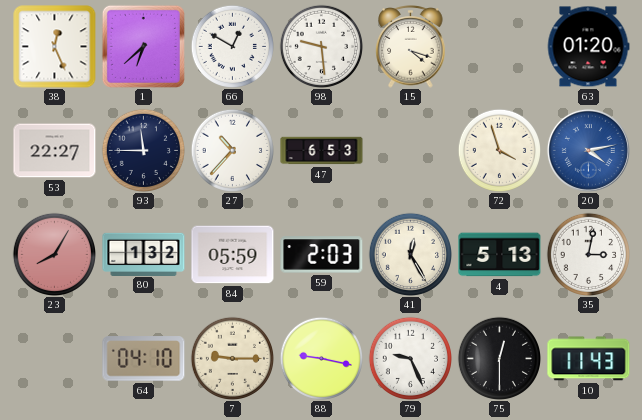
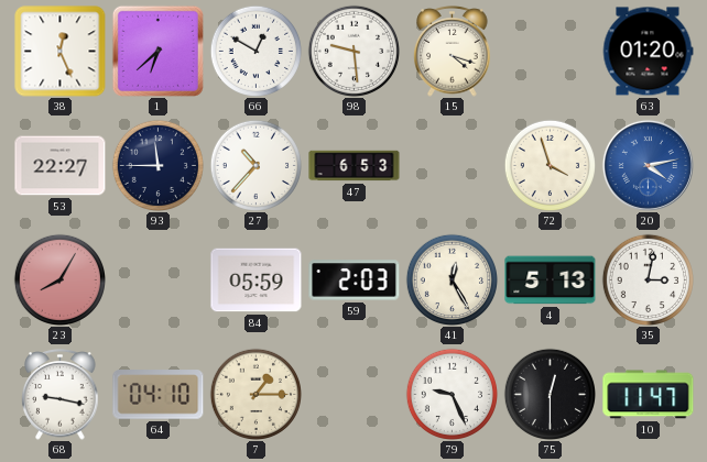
80: 1:32 -> none (144, 254)
68: none -> 9:17 (61, 395)
7: 9:15 -> 1:15 (255, 394)
88: 9:17 -> none (321, 358)
10: 11:43 -> 11:47 (649, 395)
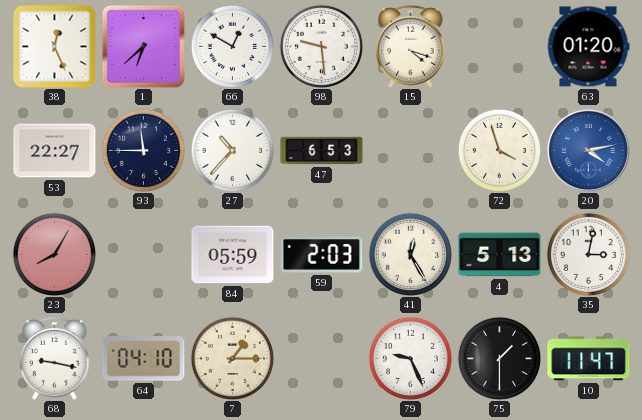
75: 12:30 -> 1:30 (499, 358)
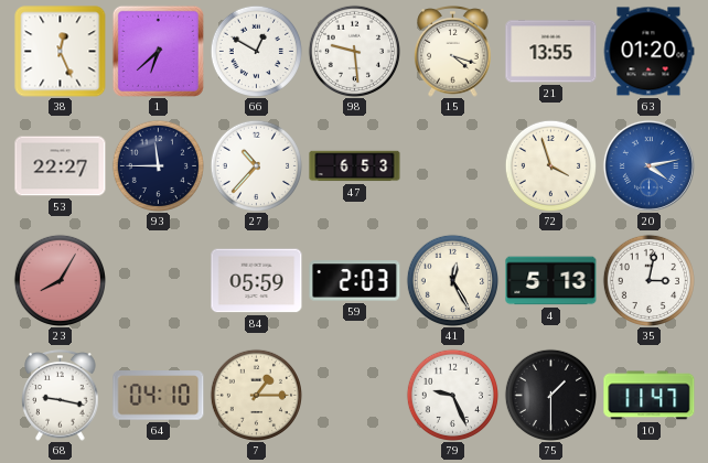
21: none -> 13:55 (551, 52)
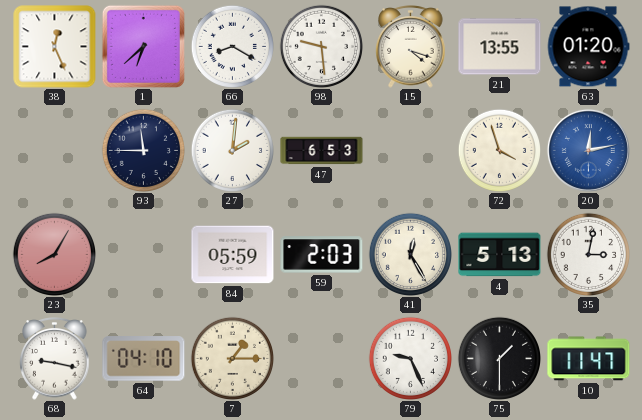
66: 12:50 -> 8:20 (232, 46)
53: 22:27 -> none (61, 166)
27: 10:37 -> 2:01 (232, 150)
20: 4:13 -> 12:13 (588, 150)
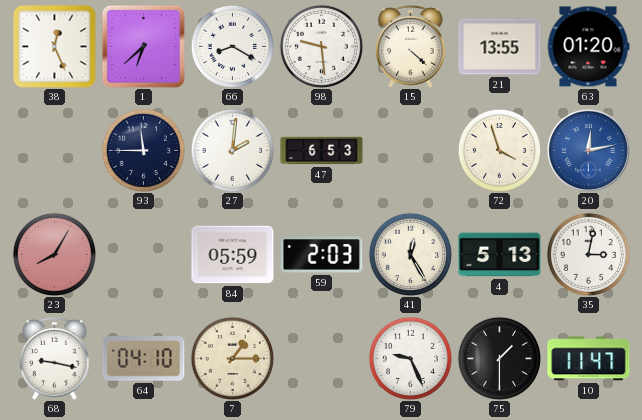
15: 4:18 -> 4:22 (411, 47)
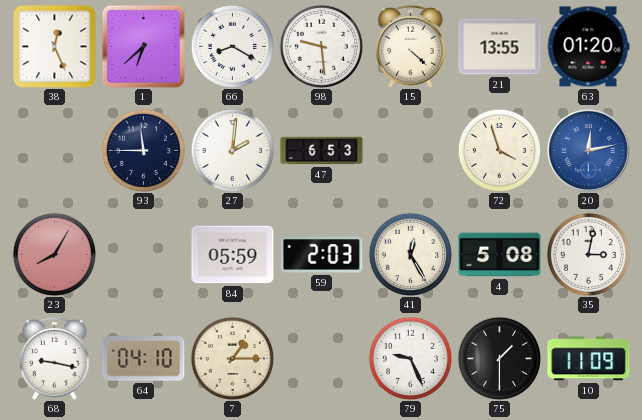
4: 5:13 -> 5:08 (500, 255)
10: 11:47 -> 11:09 (589, 359)
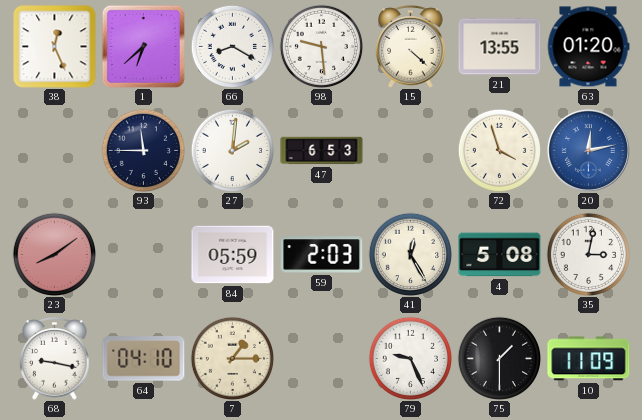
23: 8:05 -> 8:09 (54, 254)
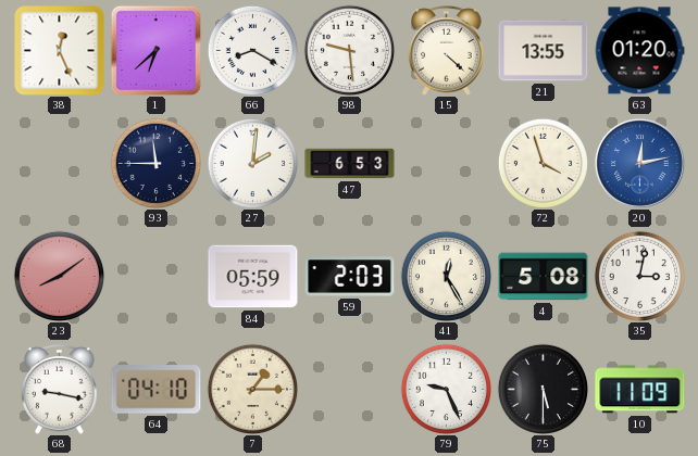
75: 1:30 -> 5:30 (543, 389)
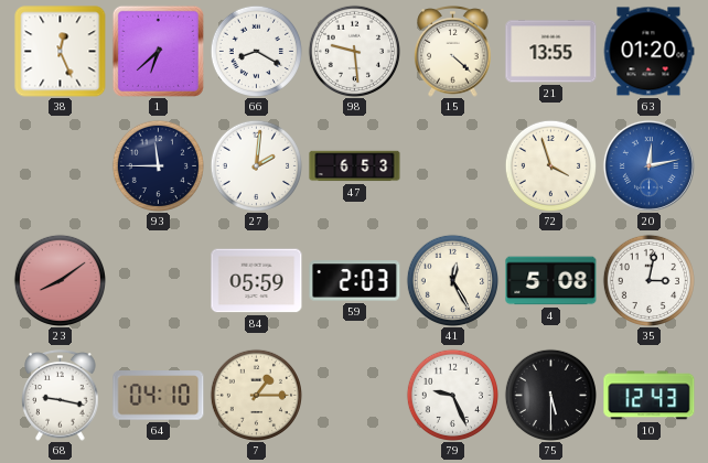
10: 11:09 -> 12:43 (650, 396)
